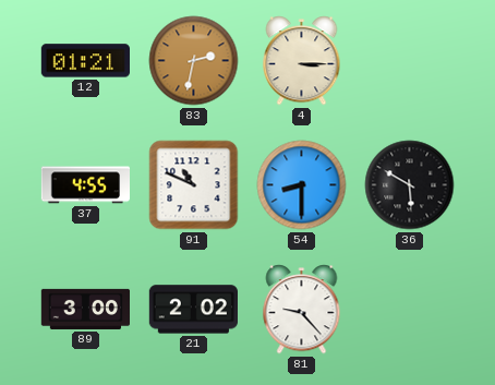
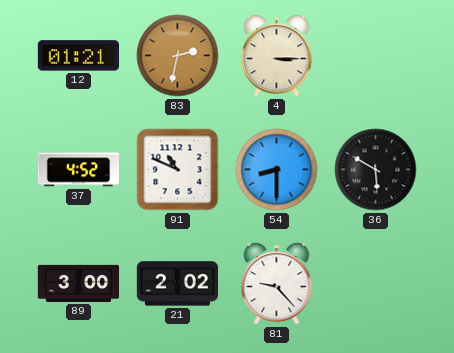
37: 4:55 -> 4:52 (78, 170)
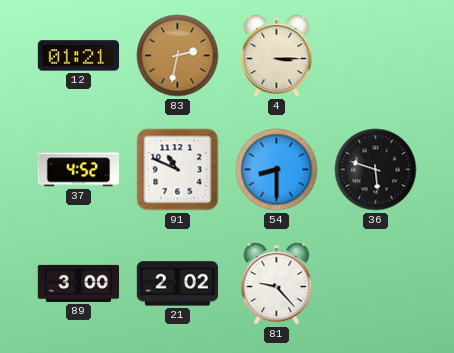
36: 5:50 -> 5:48 (376, 170)
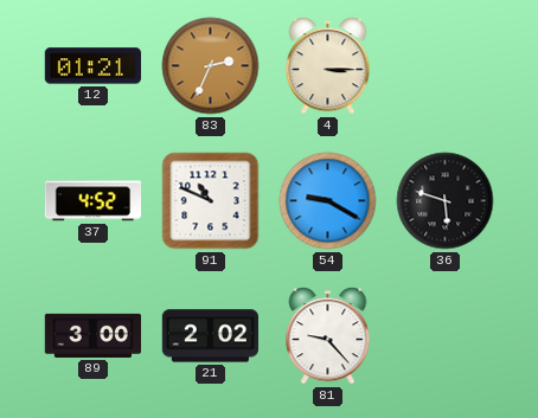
83: 2:32 -> 2:34 (211, 66)
54: 8:30 -> 9:20 (328, 201)
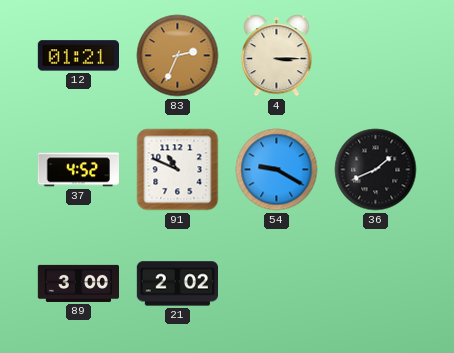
36: 5:48 -> 1:41 (376, 170)
81: 9:23 -> none (328, 336)
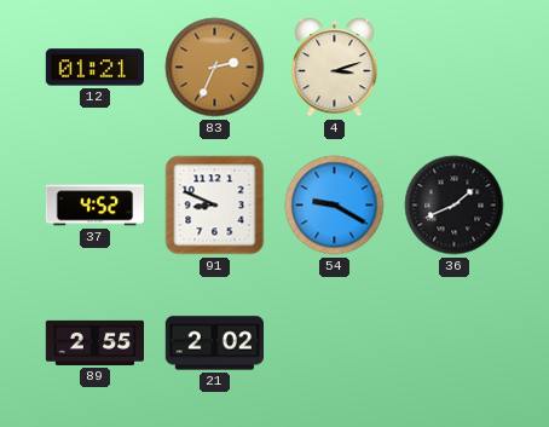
4: 3:15 -> 3:12 (335, 68)
91: 10:49 -> 8:49 (215, 206)
89: 3:00 -> 2:55 (94, 342)
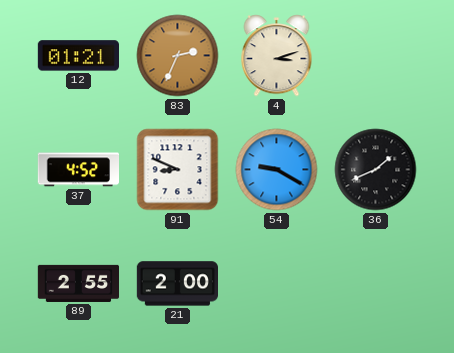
21: 2:02 -> 2:00 (177, 284)
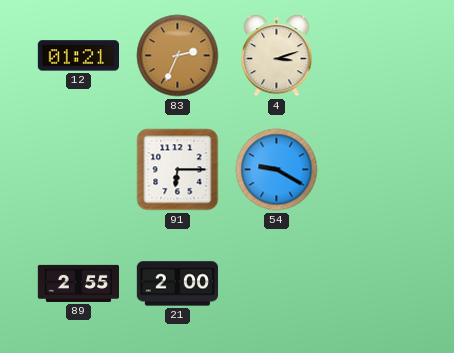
37: 4:52 -> none (78, 170)
91: 8:49 -> 6:15 (178, 170)
36: 1:41 -> none (376, 170)
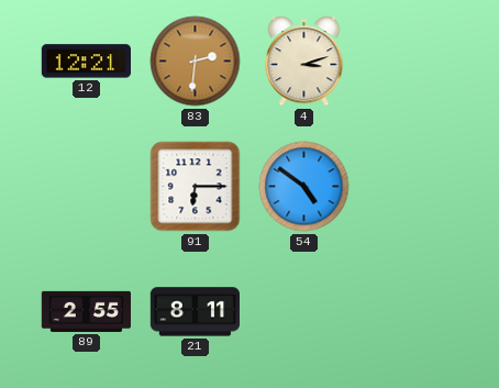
12: 01:21 -> 12:21 (86, 62)
83: 2:34 -> 2:31 (196, 62)
54: 9:20 -> 4:51 (304, 187)
21: 2:00 -> 8:11 (195, 312)
